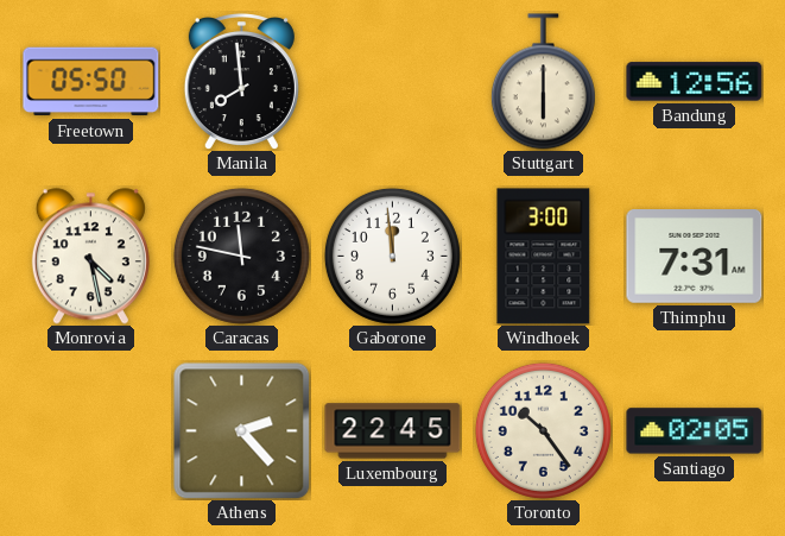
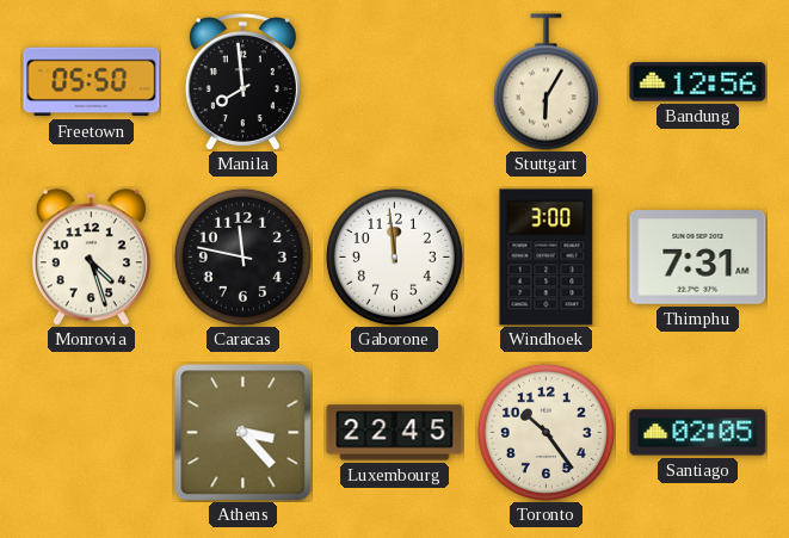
Stuttgart: 6:00 -> 6:05 (545, 82)
Monrovia: 4:28 -> 4:27 (91, 258)
Athens: 2:23 -> 3:23 (244, 433)
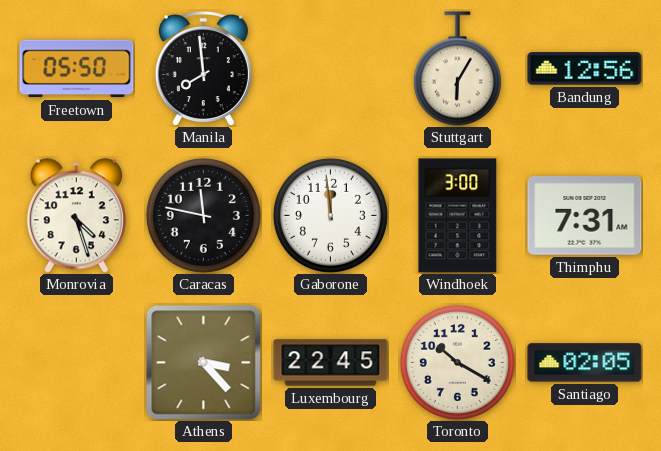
Toronto: 10:24 -> 10:20 (457, 362)
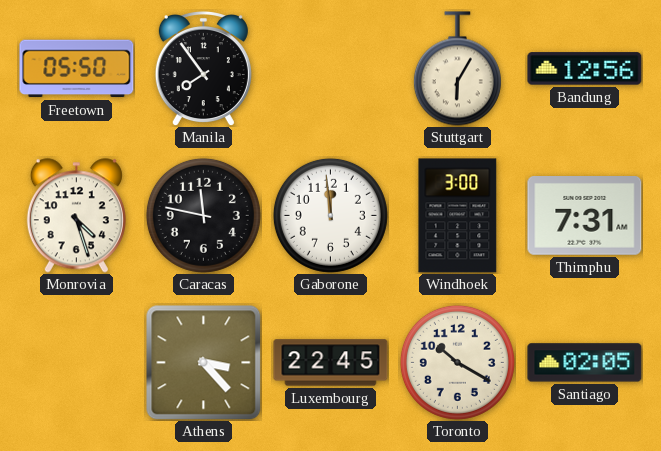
Manila: 7:59 -> 7:54 (203, 69)
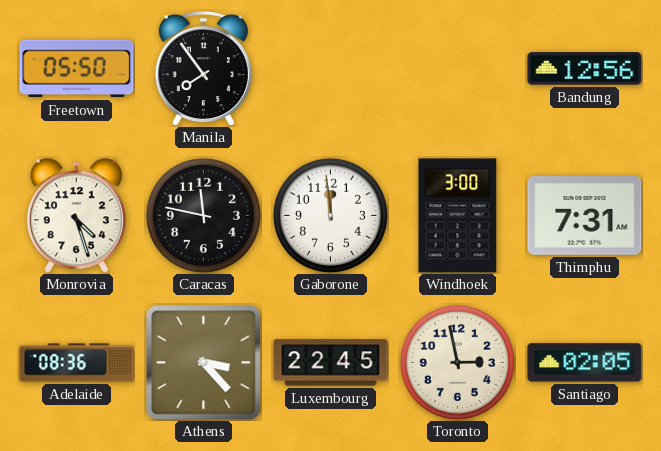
Stuttgart: 6:05 -> none (457, 69)
Adelaide: none -> 08:36 (77, 363)
Toronto: 10:20 -> 2:58 (457, 362)
